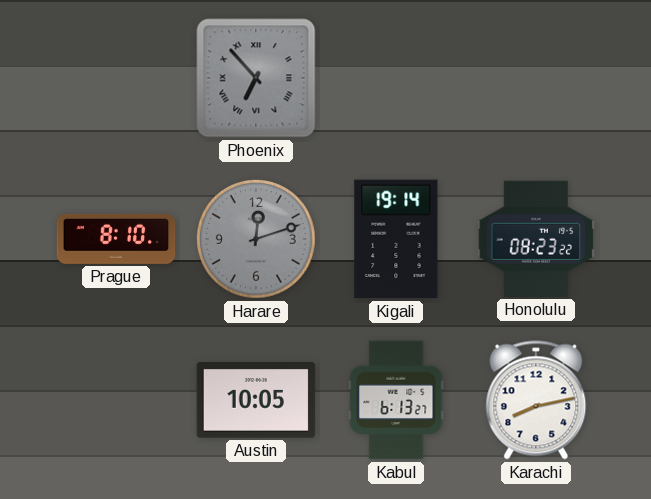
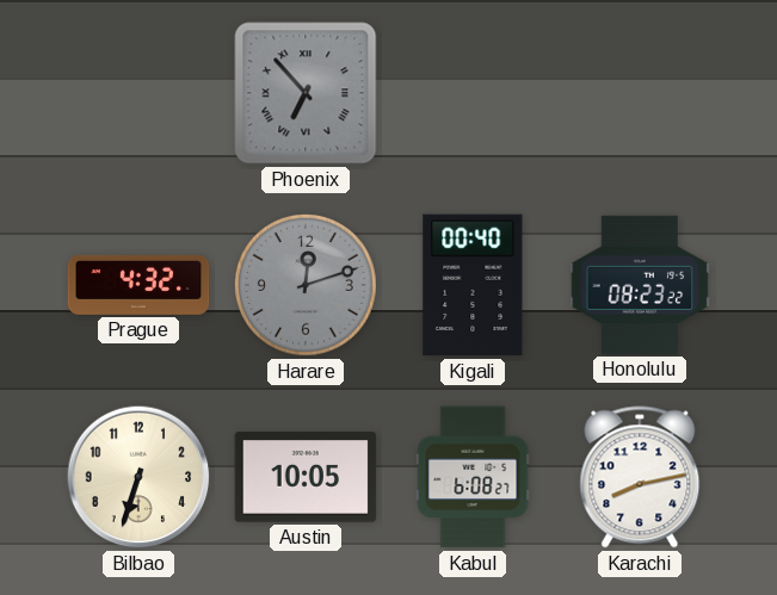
Prague: 8:10 -> 4:32 (138, 285)
Kigali: 19:14 -> 00:40 (473, 285)
Bilbao: none -> 6:33 (138, 477)
Kabul: 6:13 -> 6:08 (473, 477)
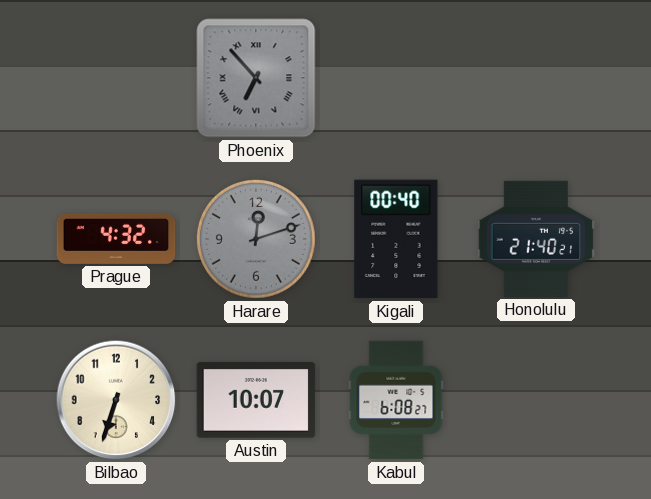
Honolulu: 08:23 -> 21:40 (536, 239)
Austin: 10:05 -> 10:07 (256, 400)
Karachi: 8:13 -> none (640, 477)
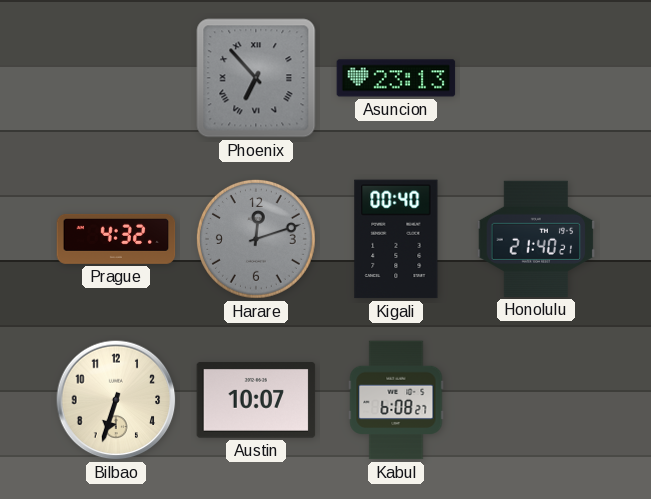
Asuncion: none -> 23:13 (396, 78)
